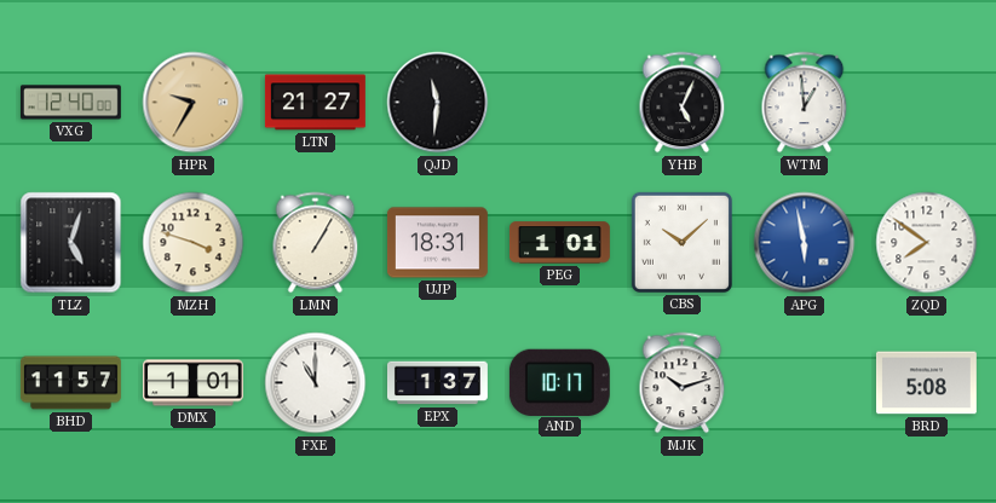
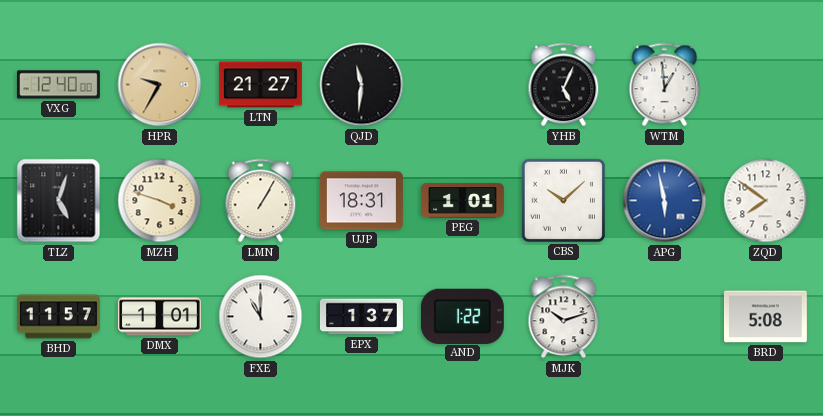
AND: 10:17 -> 1:22 (462, 316)
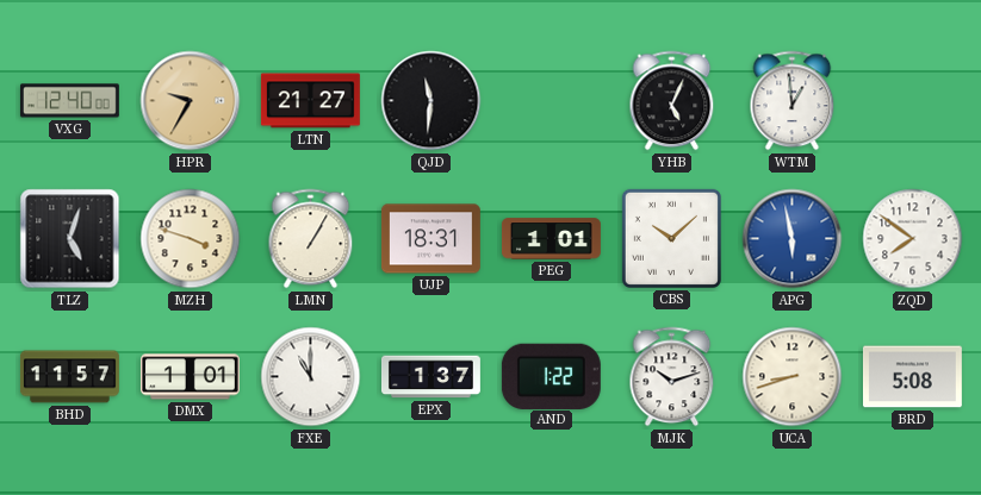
UCA: none -> 8:42 (793, 377)
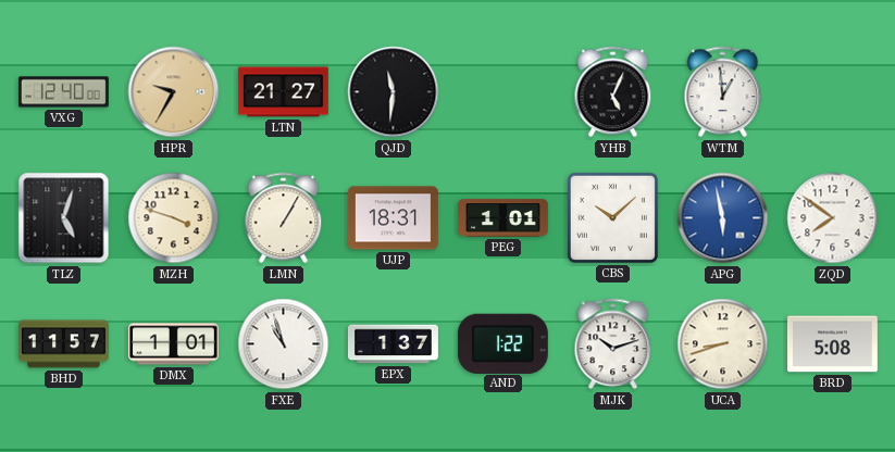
FXE: 11:00 -> 10:57 (284, 344)
